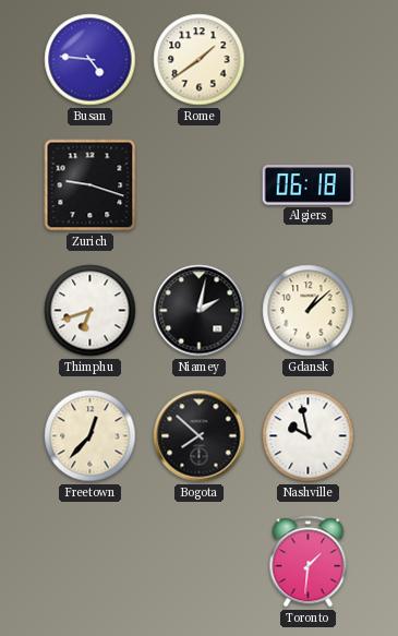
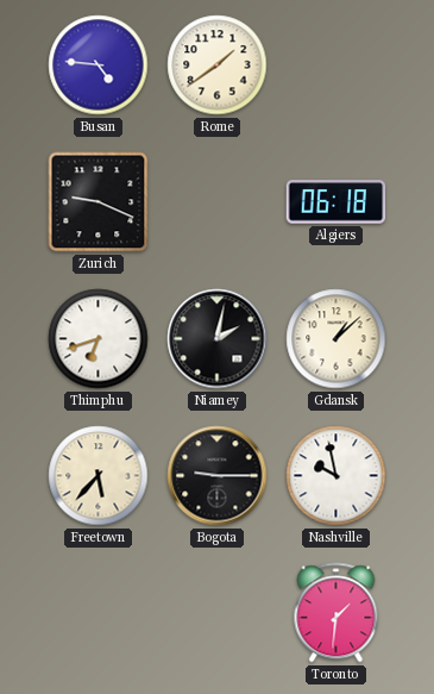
Zurich: 9:18 -> 9:19 (99, 202)
Freetown: 12:37 -> 5:37 (99, 476)
Bogota: 7:52 -> 9:15 (218, 476)
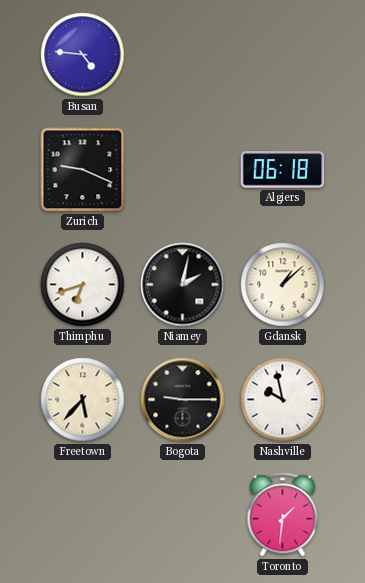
Rome: 1:39 -> none (218, 65)
